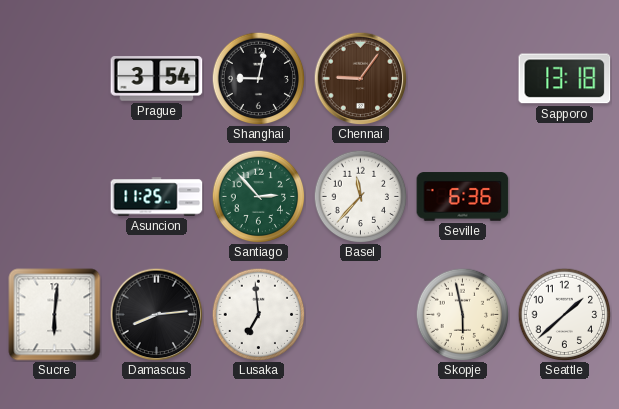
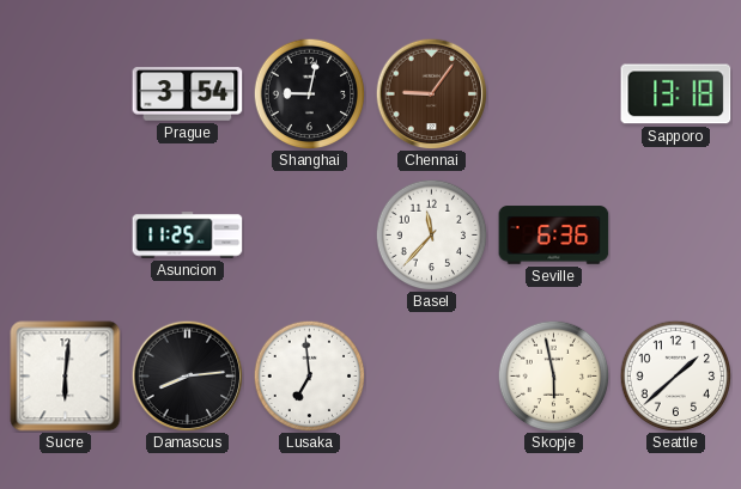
Santiago: 2:53 -> none (258, 196)
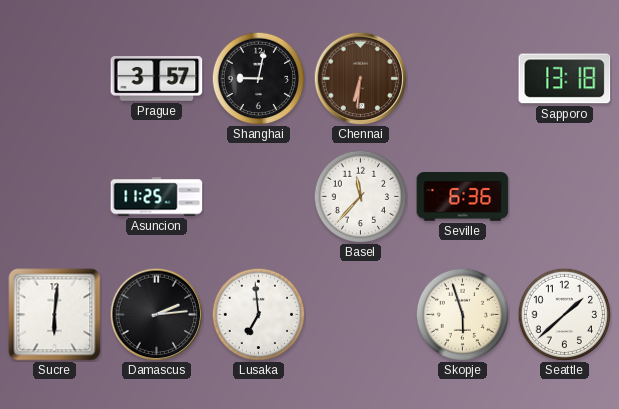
Prague: 3:54 -> 3:57 (157, 79)
Chennai: 9:06 -> 6:31 (360, 78)
Damascus: 8:14 -> 2:14 (156, 314)
Skopje: 5:58 -> 5:57 (462, 314)
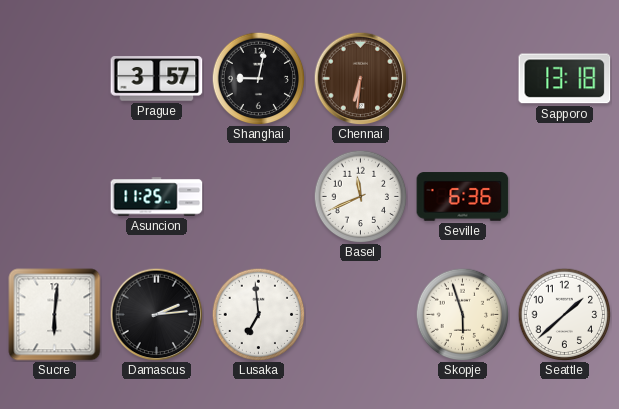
Basel: 11:37 -> 11:41 (360, 196)
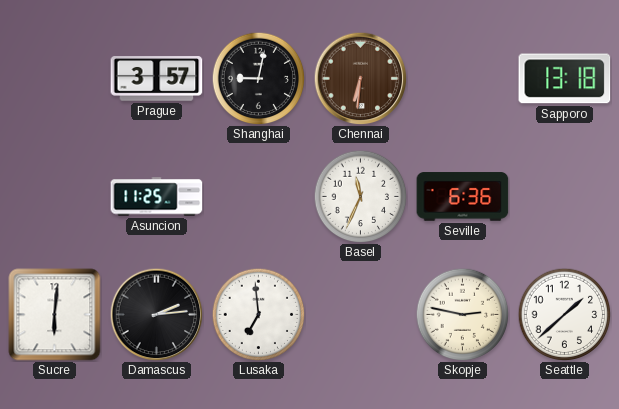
Basel: 11:41 -> 11:34 (360, 196)
Skopje: 5:57 -> 2:47 (462, 314)
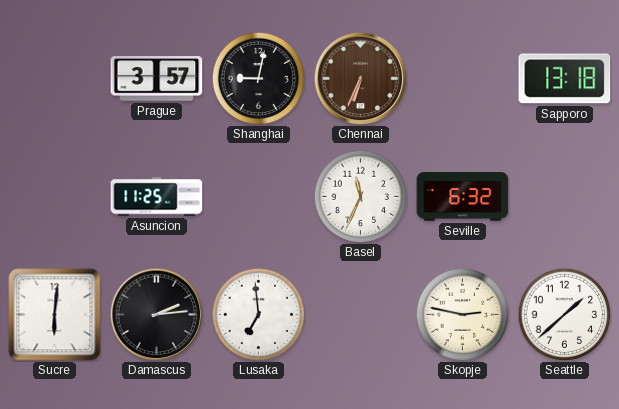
Chennai: 6:31 -> 6:34 (360, 78)
Seville: 6:36 -> 6:32 (463, 197)
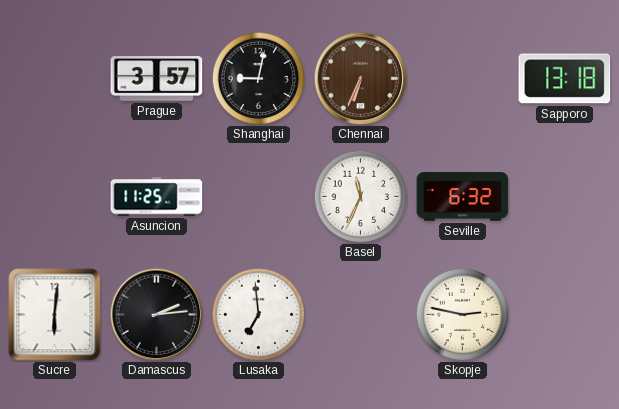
Seattle: 1:38 -> none (564, 314)
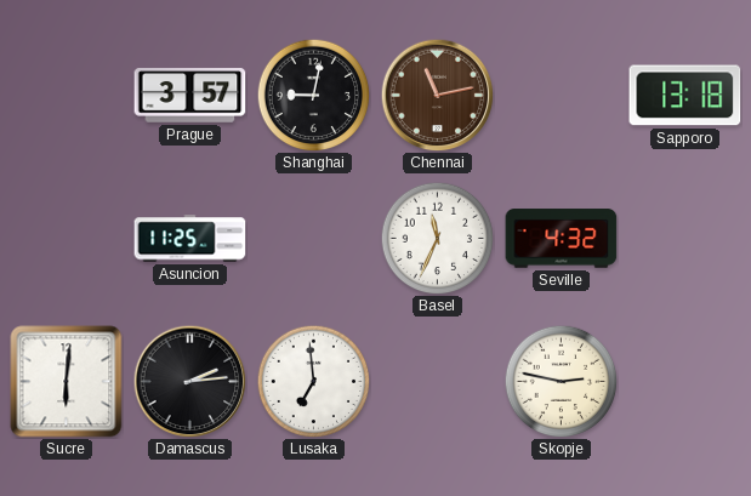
Chennai: 6:34 -> 11:13 (437, 95)
Seville: 6:32 -> 4:32 (562, 239)
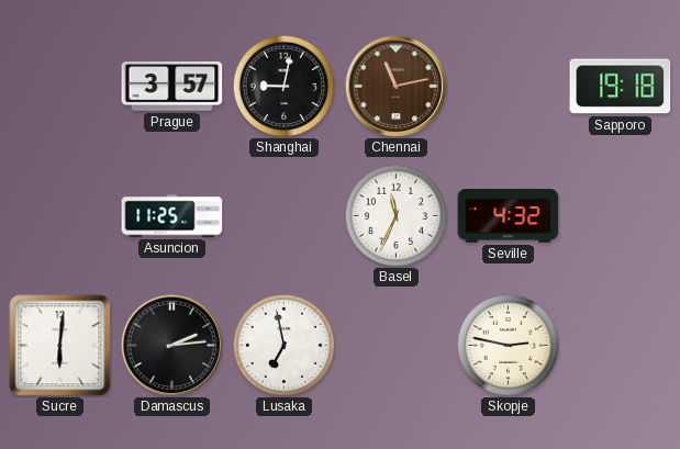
Sapporo: 13:18 -> 19:18 (621, 87)
Lusaka: 6:59 -> 6:58 (283, 345)
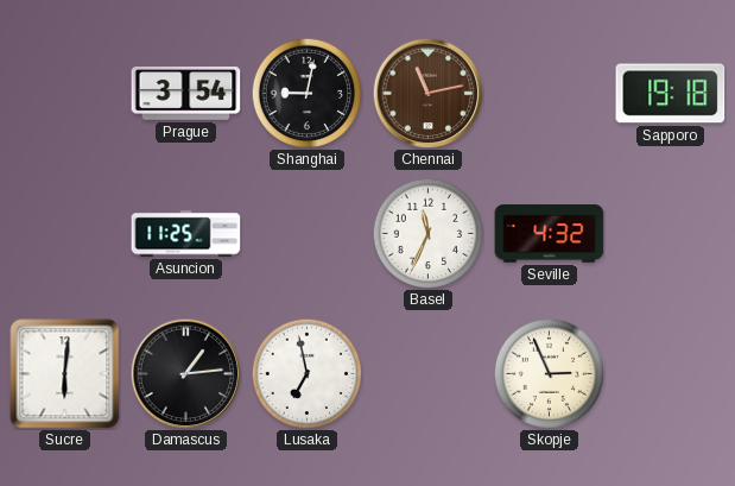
Prague: 3:57 -> 3:54 (186, 94)
Damascus: 2:14 -> 1:14 (185, 373)
Skopje: 2:47 -> 2:56 (549, 373)
